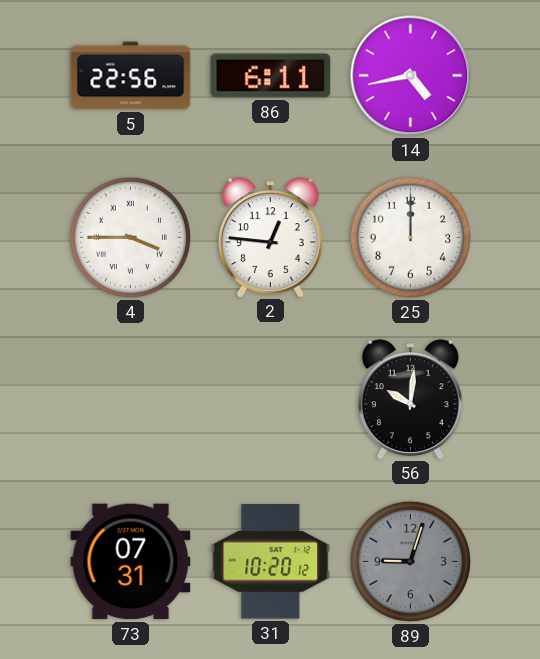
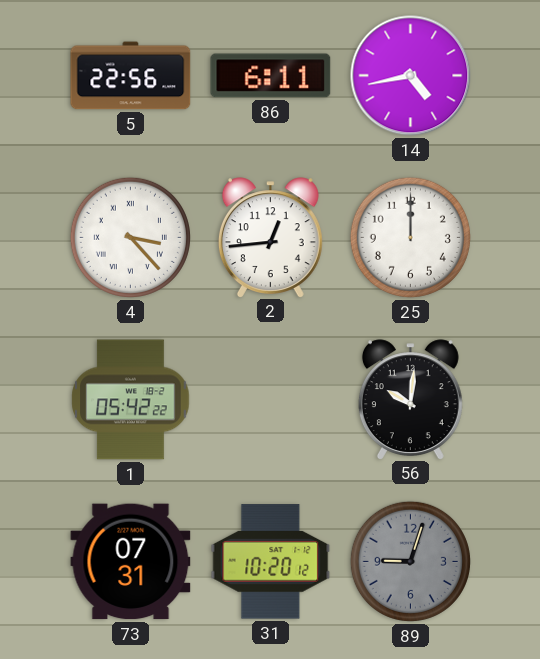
4: 3:45 -> 3:23 (130, 237)
2: 12:46 -> 12:44 (270, 237)
1: none -> 05:42 (131, 400)
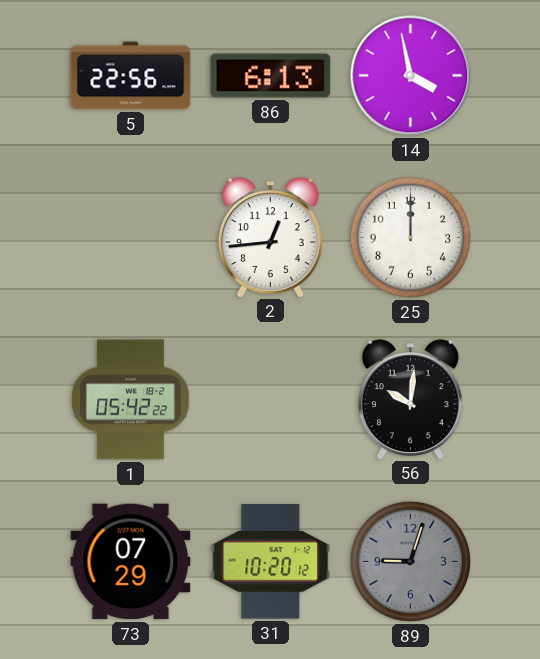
86: 6:11 -> 6:13 (271, 76)
14: 4:43 -> 3:58 (411, 76)
4: 3:23 -> none (130, 237)
73: 07:31 -> 07:29 (131, 562)
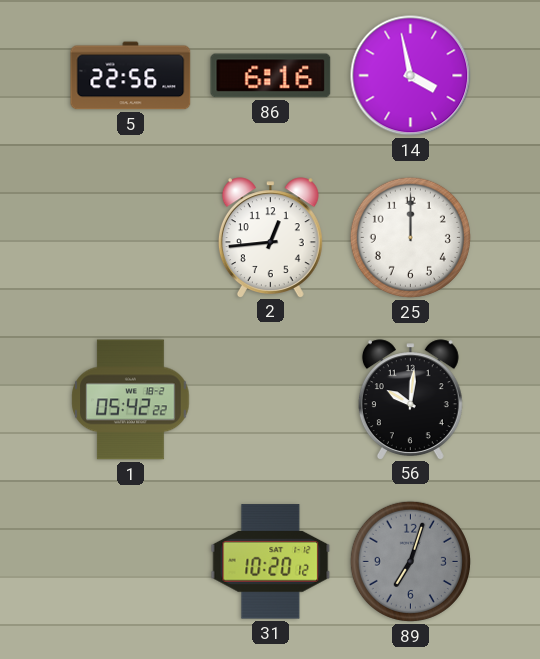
86: 6:13 -> 6:16 (271, 76)
73: 07:29 -> none (131, 562)
89: 9:03 -> 7:03 (410, 561)
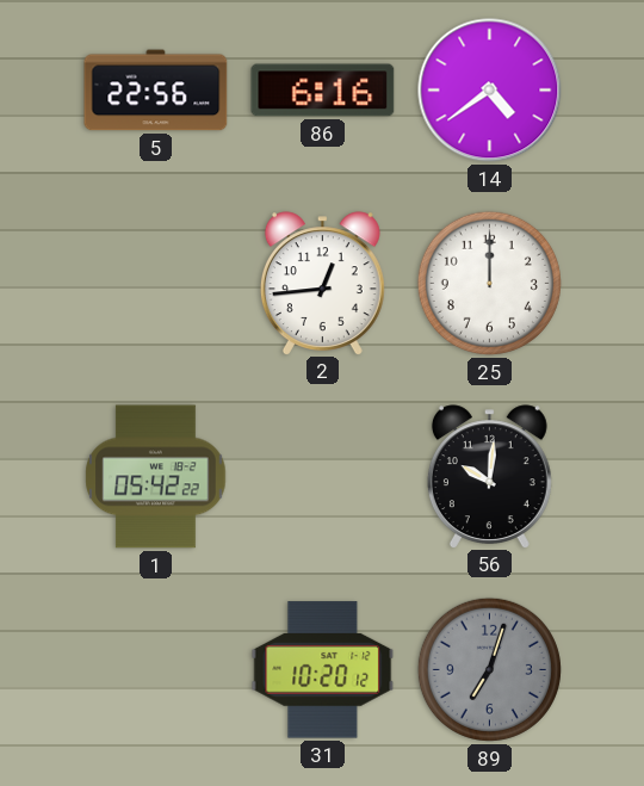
14: 3:58 -> 4:39 (490, 91)
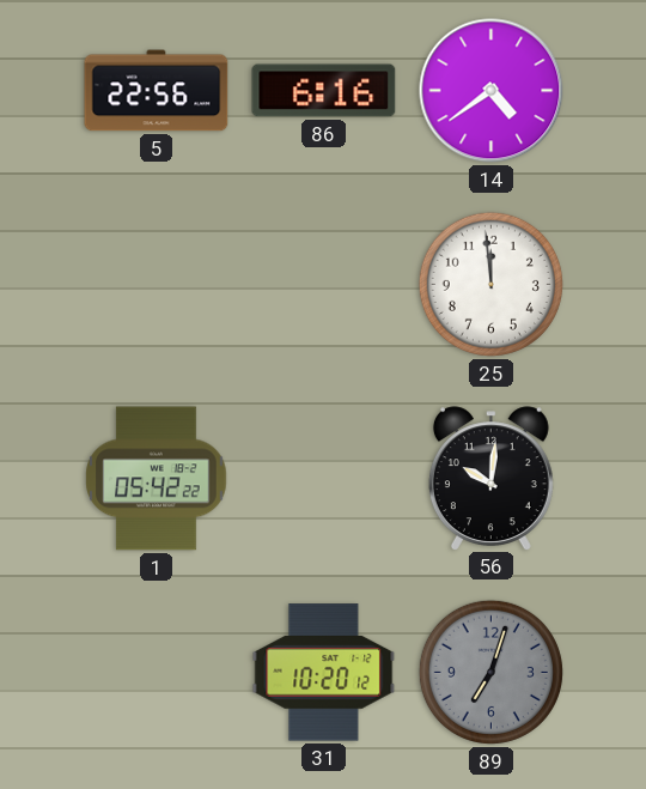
2: 12:44 -> none (322, 283)
25: 12:00 -> 11:59 (490, 284)
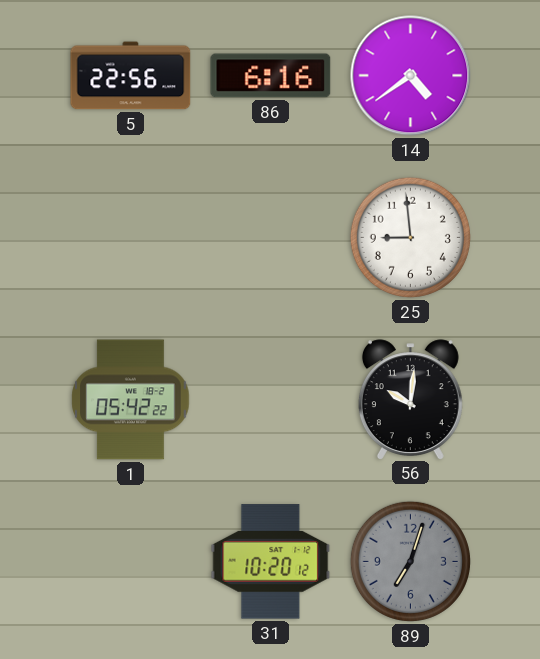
25: 11:59 -> 8:59 (410, 237)
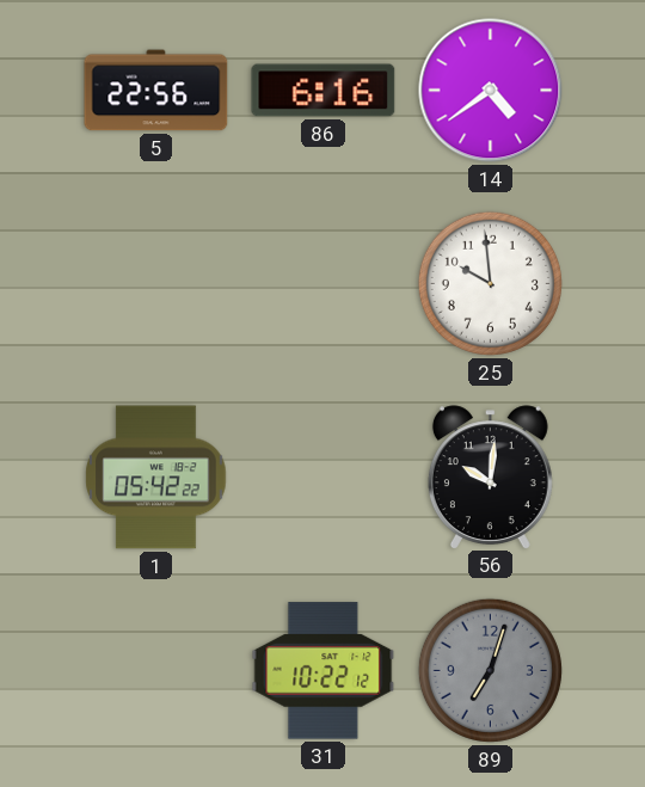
25: 8:59 -> 9:59 (490, 283)
31: 10:20 -> 10:22 (324, 671)
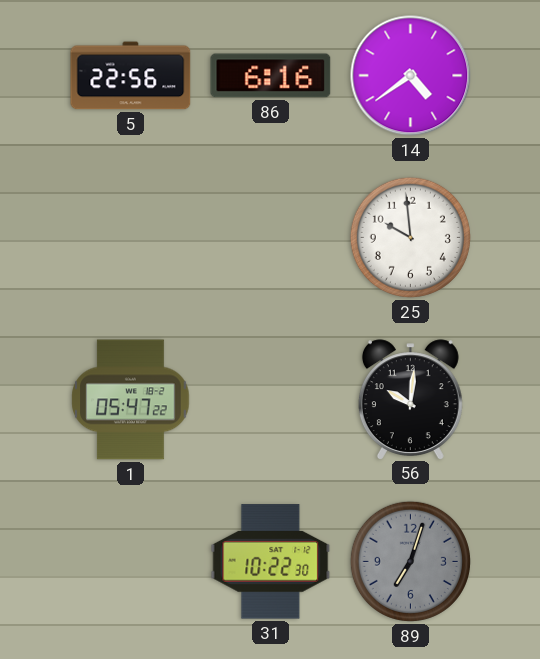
1: 05:42 -> 05:47 (131, 400)
31: 10:22:12 -> 10:22:30 (271, 562)
